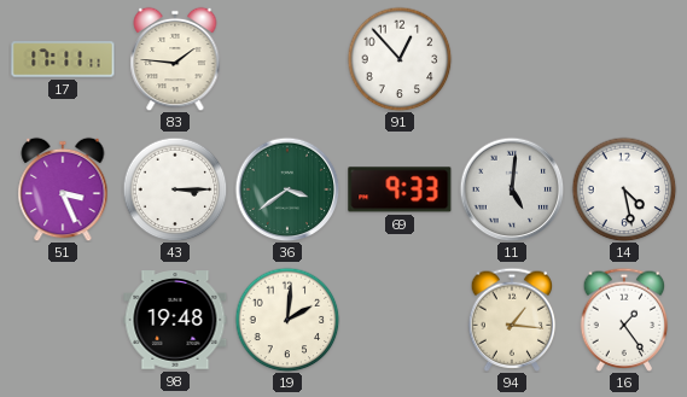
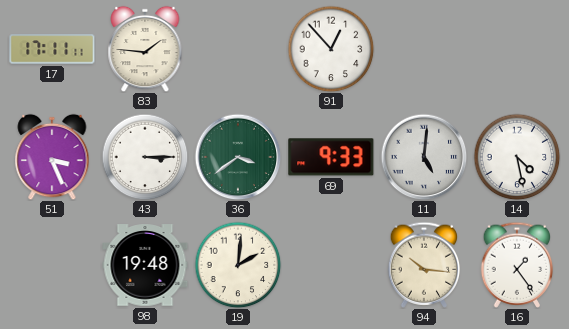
94: 1:16 -> 10:16 (424, 265)
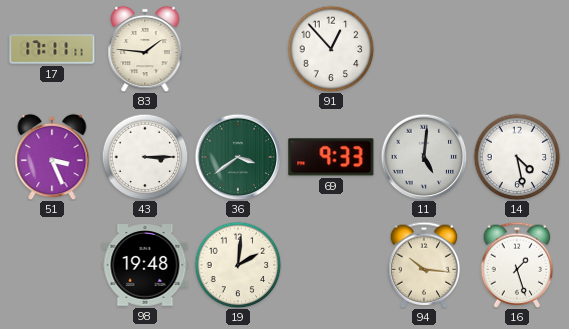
16: 1:24 -> 1:27 (517, 265)
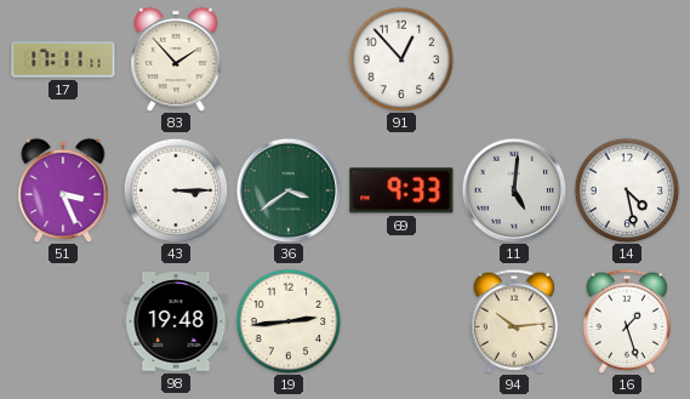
83: 1:46 -> 1:53 (176, 59)
19: 2:01 -> 2:44 (289, 321)
94: 10:16 -> 10:14 (514, 321)
